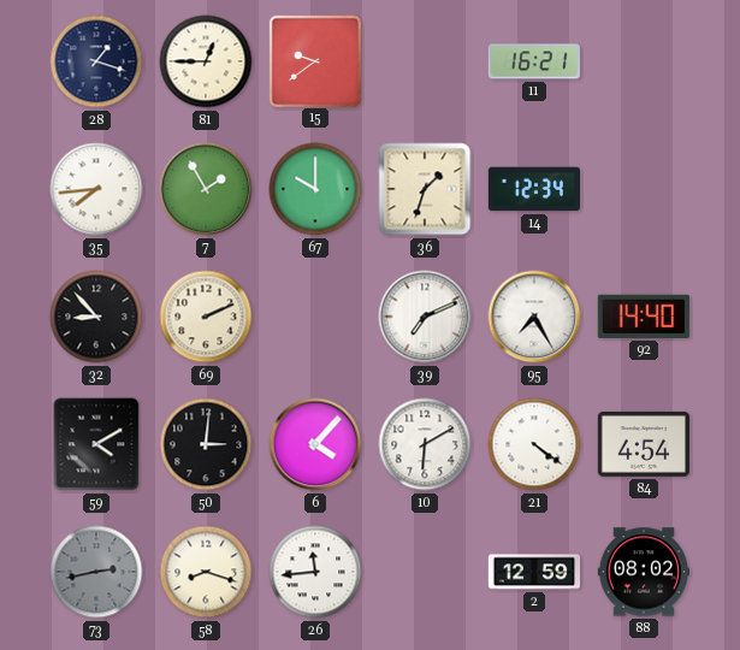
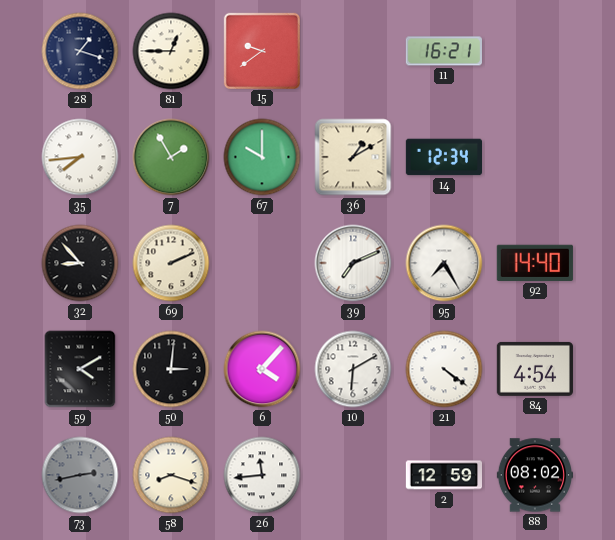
36: 1:33 -> 1:10 (353, 157)
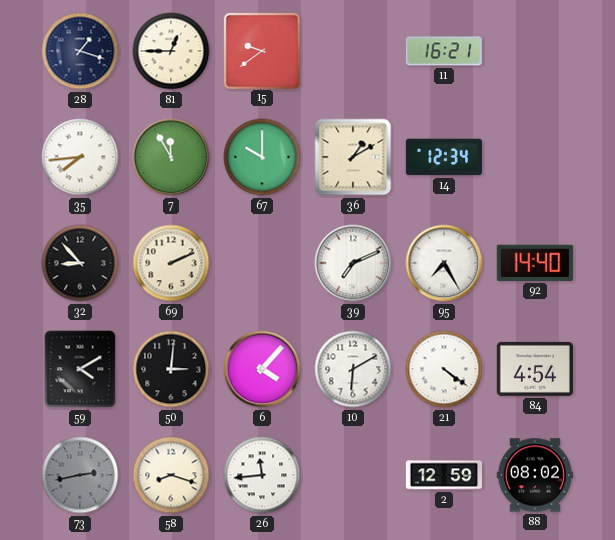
7: 1:55 -> 11:55 (171, 157)
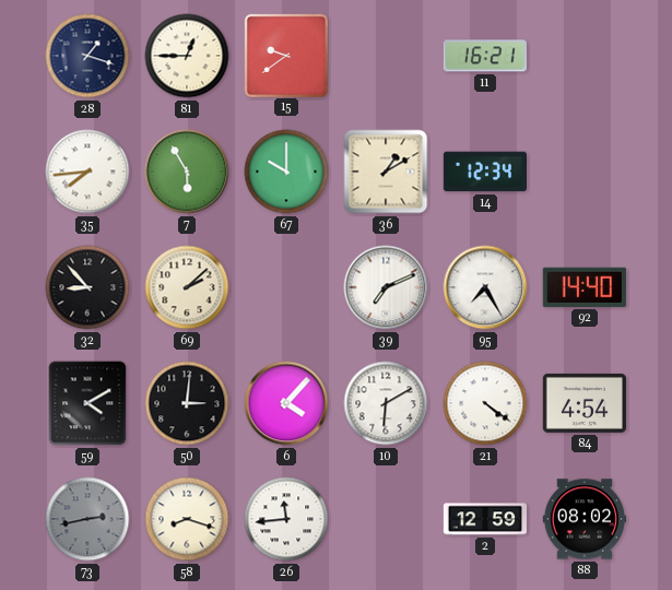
7: 11:55 -> 5:55 (187, 172)
69: 2:11 -> 2:08 (187, 287)
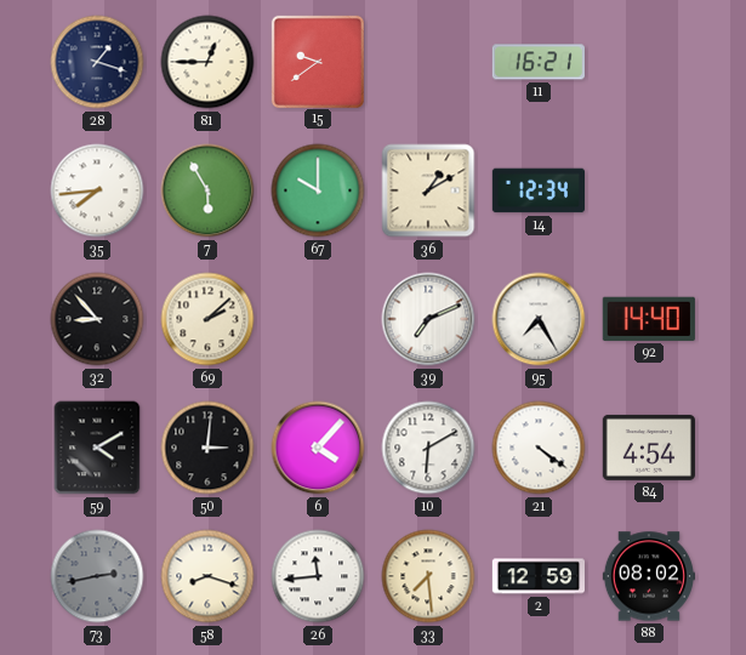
33: none -> 7:29 (428, 576)
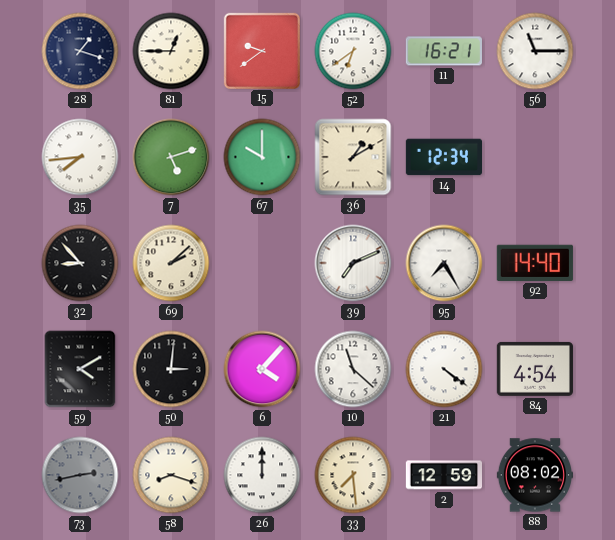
52: none -> 6:39 (353, 51)
56: none -> 11:15 (535, 51)
7: 5:55 -> 5:12 (171, 157)
10: 6:10 -> 11:22 (353, 369)
26: 11:44 -> 12:00 (262, 475)
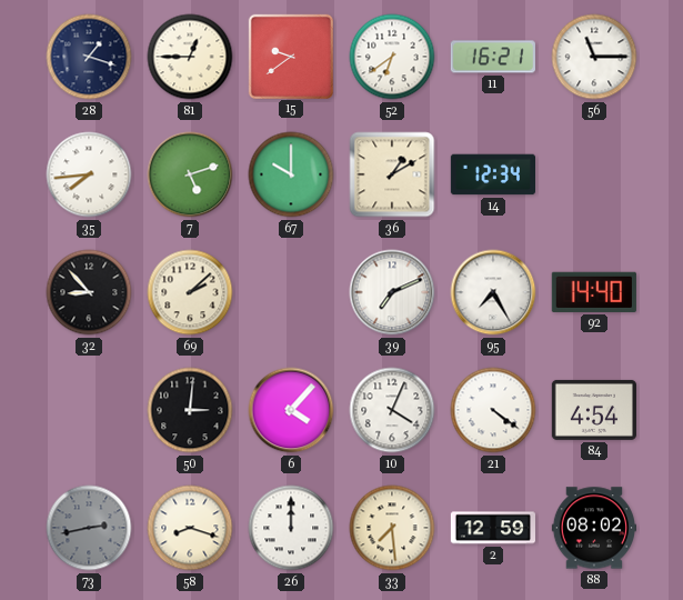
59: 4:10 -> none (80, 369)
10: 11:22 -> 4:04 (392, 410)
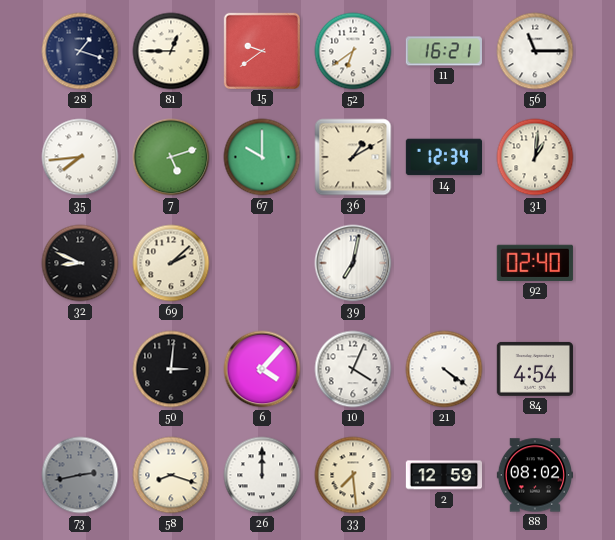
31: none -> 1:01 (535, 157)
32: 8:53 -> 8:49 (80, 263)
39: 7:11 -> 7:02 (353, 263)
95: 7:25 -> none (493, 292)
92: 14:40 -> 02:40 (535, 263)
